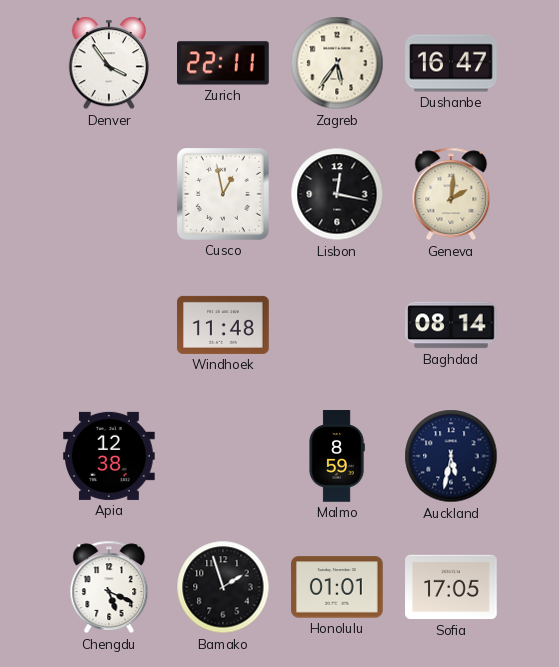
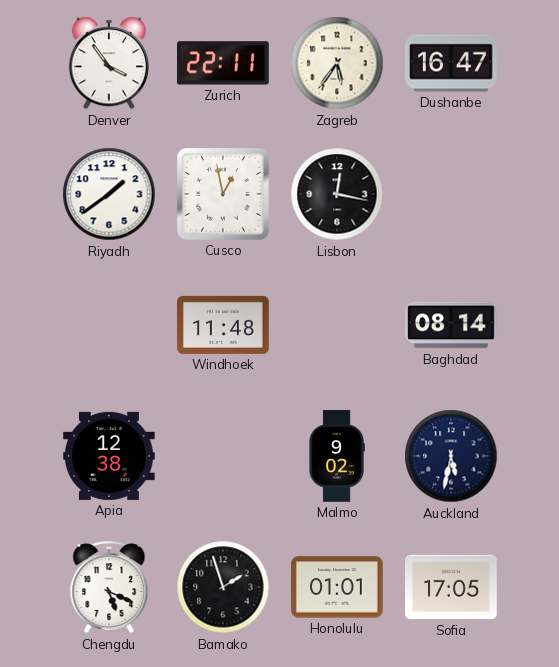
Riyadh: none -> 1:39 (109, 194)
Geneva: 2:01 -> none (451, 194)
Malmo: 8:59 -> 9:02 (337, 456)
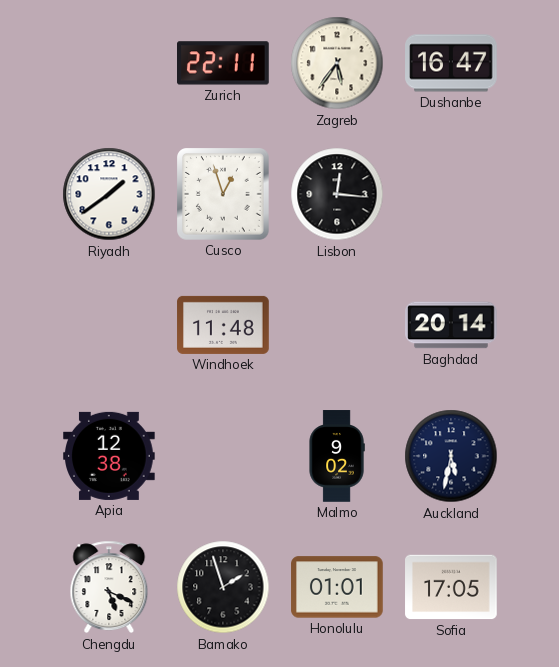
Denver: 3:54 -> none (109, 63)
Cusco: 12:58 -> 12:57 (224, 195)
Lisbon: 12:17 -> 12:16 (337, 194)
Baghdad: 08:14 -> 20:14 (451, 325)
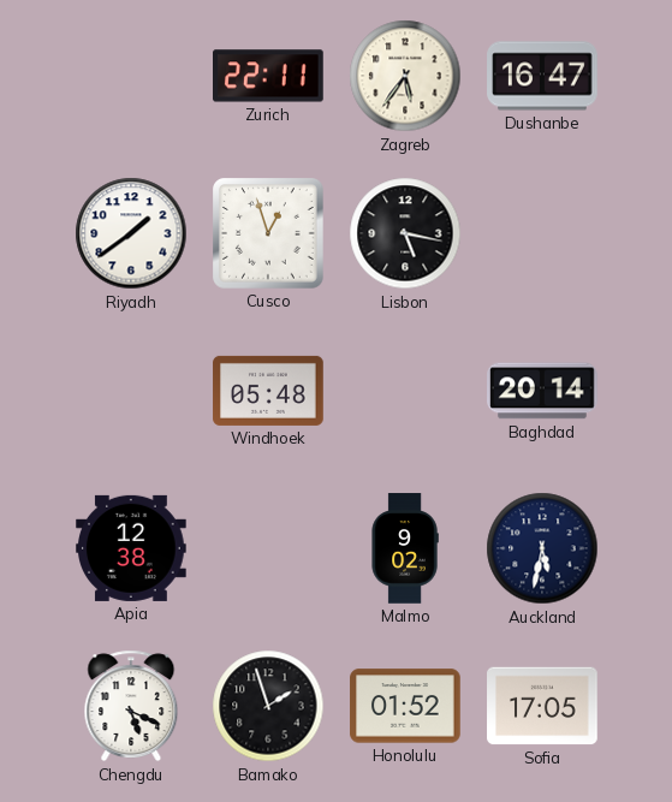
Lisbon: 12:16 -> 5:17 (405, 233)
Windhoek: 11:48 -> 05:48 (268, 391)
Honolulu: 01:01 -> 01:52 (405, 706)
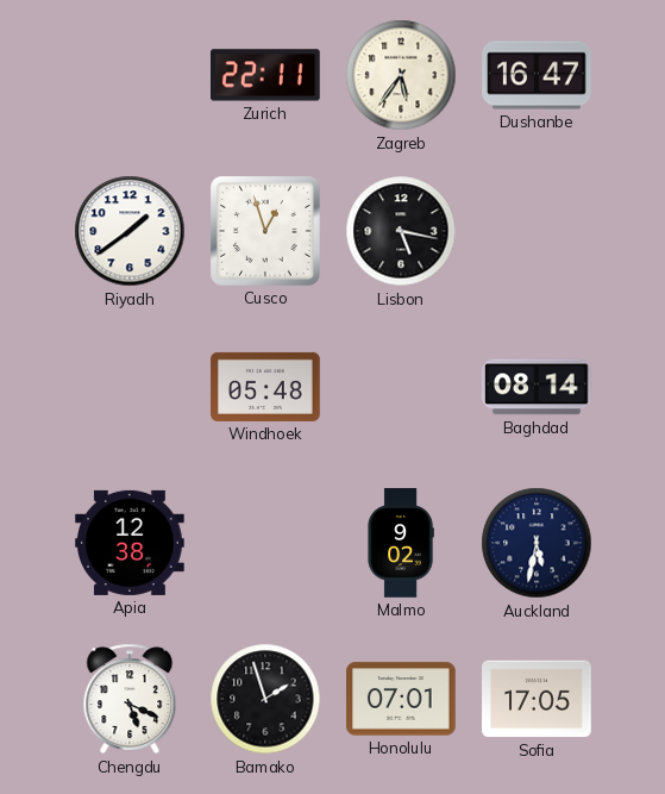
Baghdad: 20:14 -> 08:14 (537, 387)
Honolulu: 01:52 -> 07:01 (401, 699)
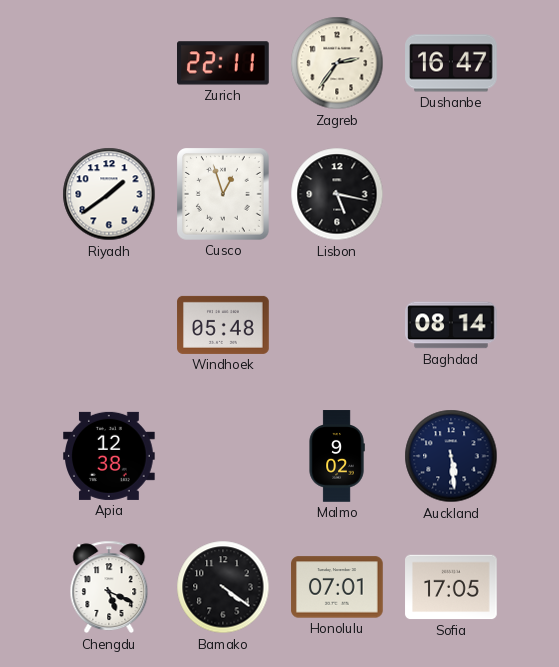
Zagreb: 5:36 -> 2:36 (337, 63)
Auckland: 5:32 -> 5:29 (451, 456)
Bamako: 1:57 -> 4:21 (223, 587)
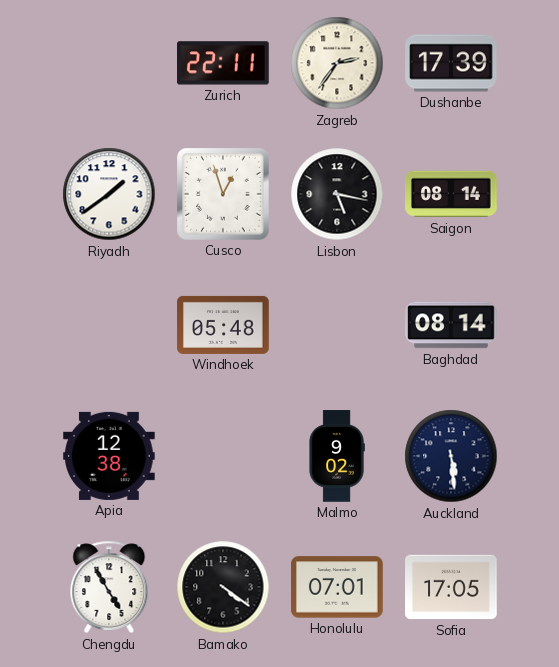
Dushanbe: 16:47 -> 17:39 (451, 63)
Saigon: none -> 08:14 (451, 194)
Chengdu: 5:19 -> 4:55 (109, 587)
